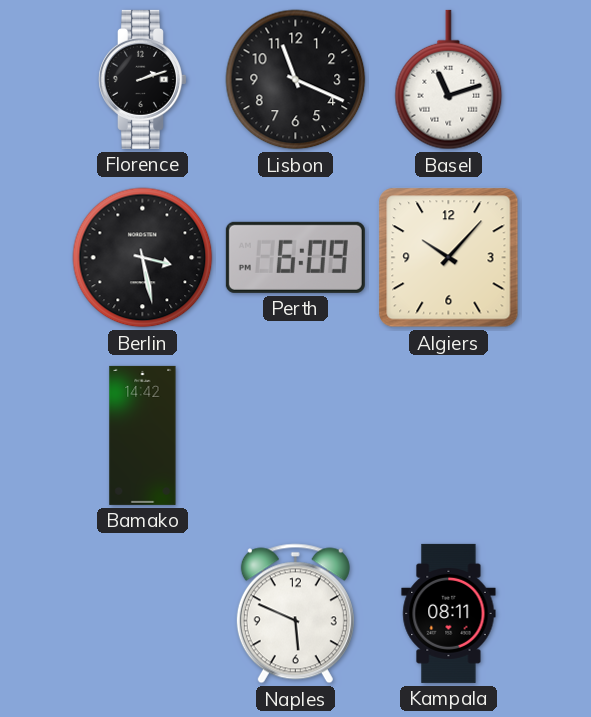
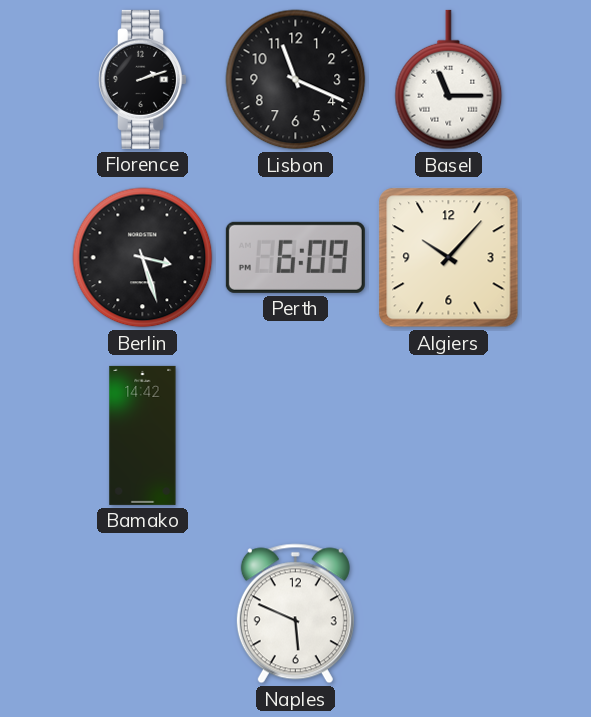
Basel: 11:12 -> 11:15 (449, 80)
Berlin: 3:28 -> 3:27 (143, 258)
Kampala: 08:11 -> none (449, 613)
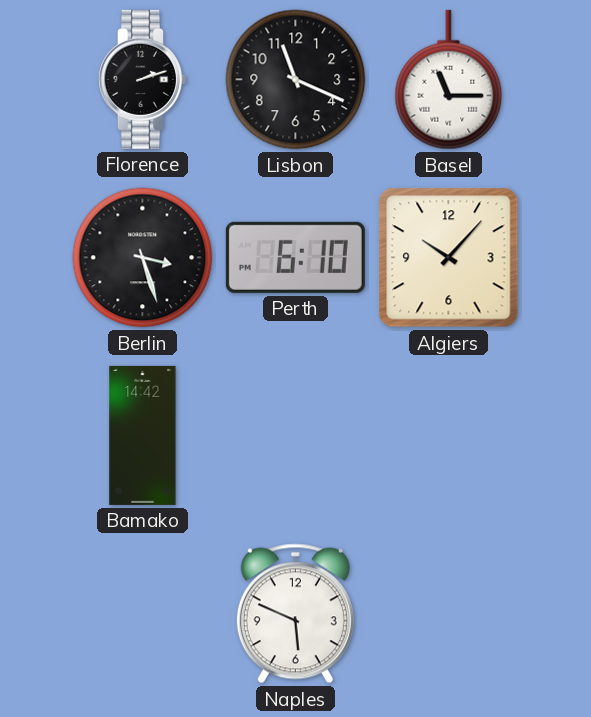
Perth: 6:09 -> 6:10 (295, 257)
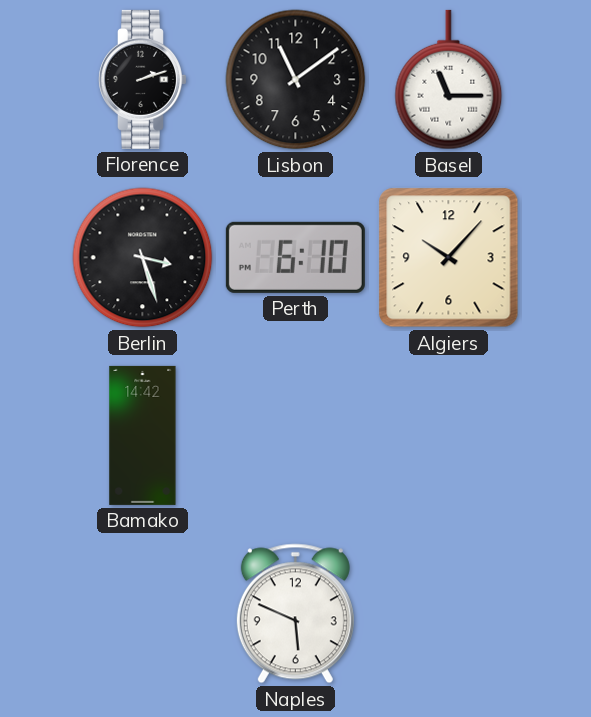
Lisbon: 11:19 -> 11:09 (296, 80)
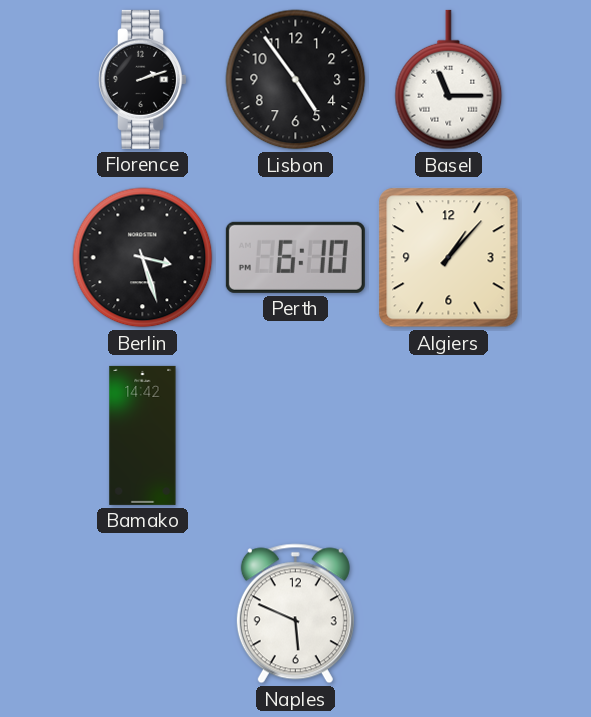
Lisbon: 11:09 -> 4:54 (296, 80)
Algiers: 10:07 -> 1:07 (449, 258)
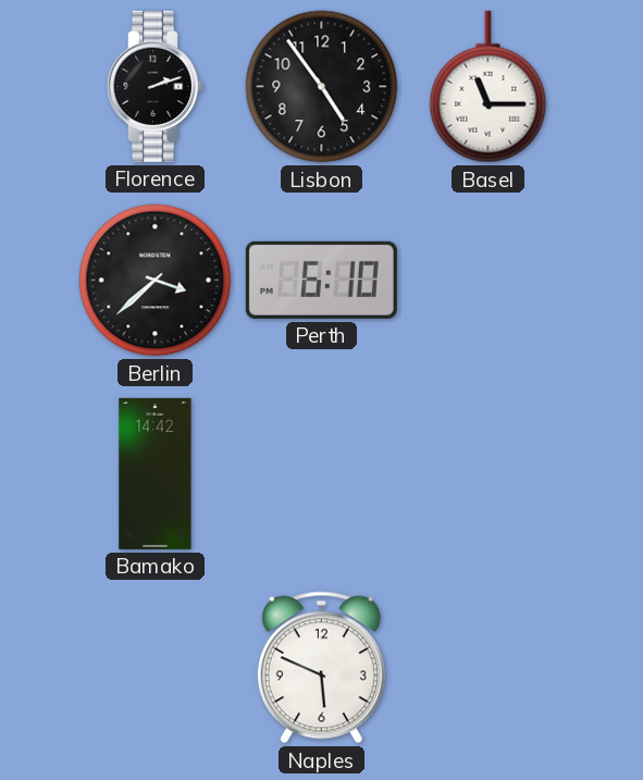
Berlin: 3:27 -> 3:38 (156, 281)
Algiers: 1:07 -> none (449, 258)
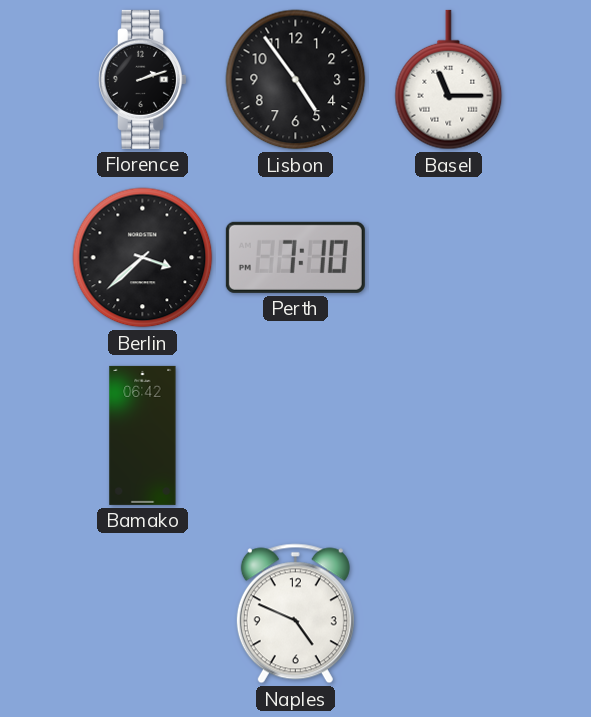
Perth: 6:10 -> 7:10 (295, 257)
Bamako: 14:42 -> 06:42 (143, 435)
Naples: 5:49 -> 4:49 (295, 614)
